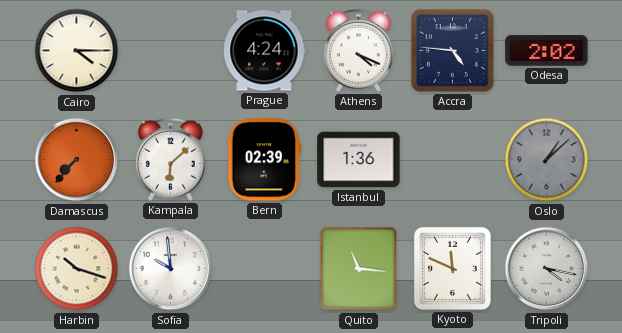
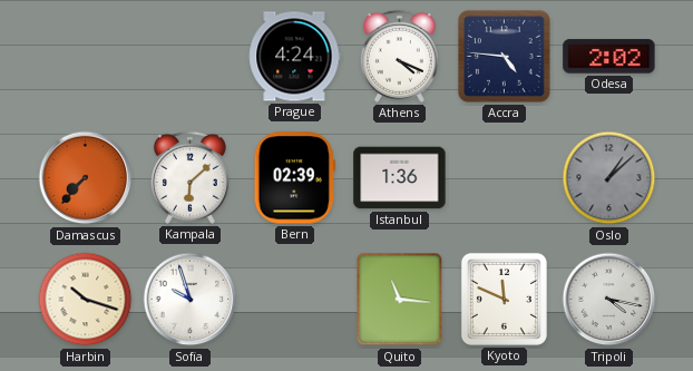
Cairo: 4:15 -> none (77, 51)
Sofia: 9:59 -> 9:57 (191, 300)
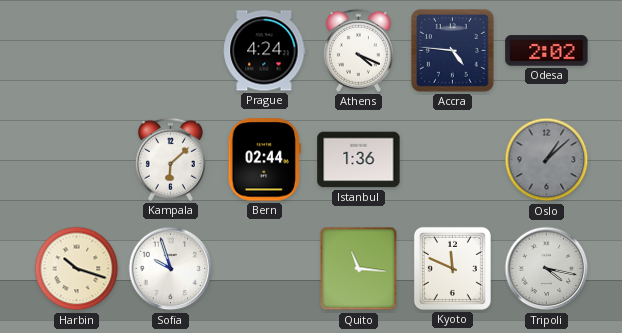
Damascus: 7:37 -> none (86, 178)
Bern: 02:39 -> 02:44 (264, 160)
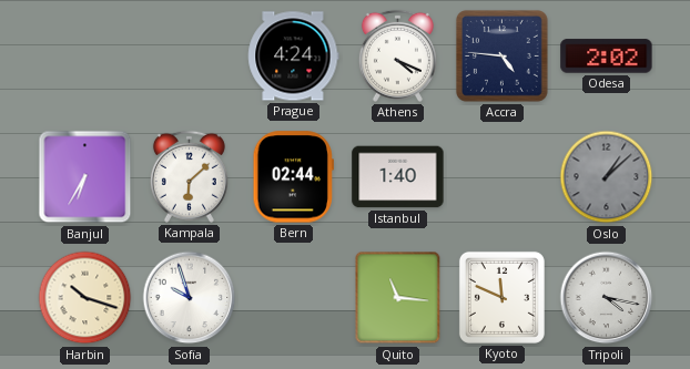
Banjul: none -> 6:35 (85, 177)
Istanbul: 1:36 -> 1:40 (398, 177)
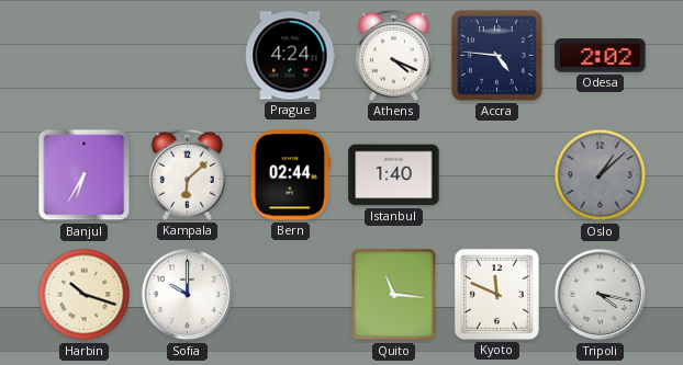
Sofia: 9:57 -> 10:00 (188, 295)
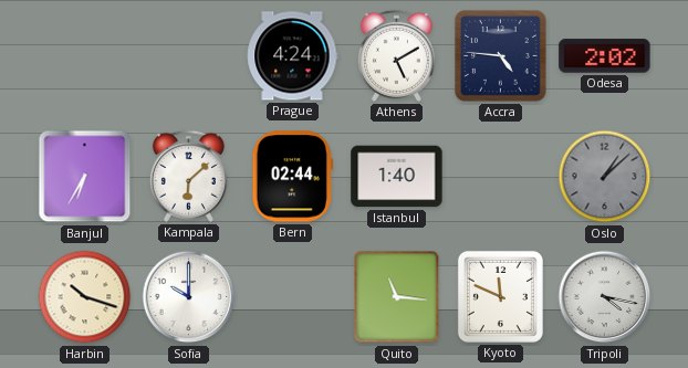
Athens: 4:19 -> 5:10 (396, 55)
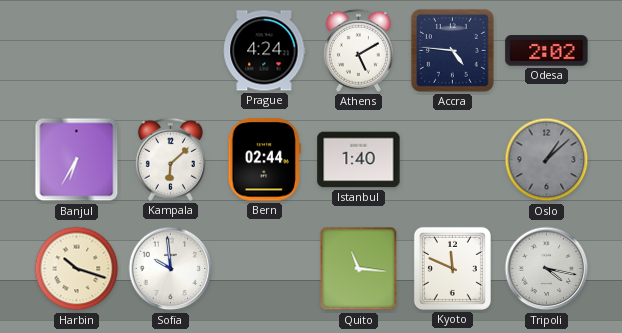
Sofia: 10:00 -> 9:59 (171, 269)
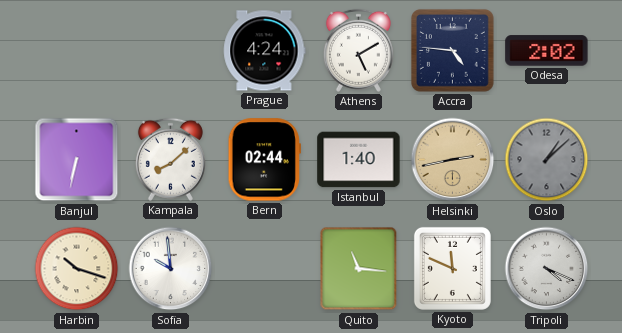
Banjul: 6:35 -> 6:32 (77, 160)
Kampala: 6:08 -> 8:08 (170, 159)
Helsinki: none -> 2:43 (453, 160)
Tripoli: 4:17 -> 4:19 (547, 269)
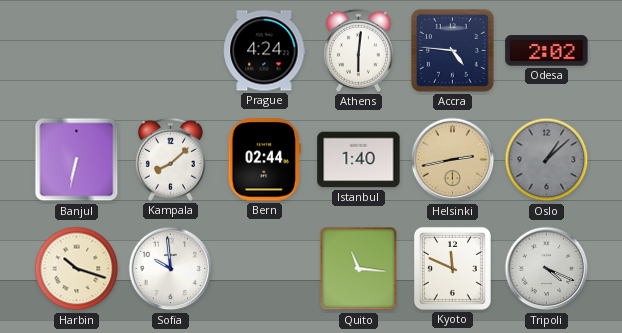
Athens: 5:10 -> 6:01 (358, 50)
